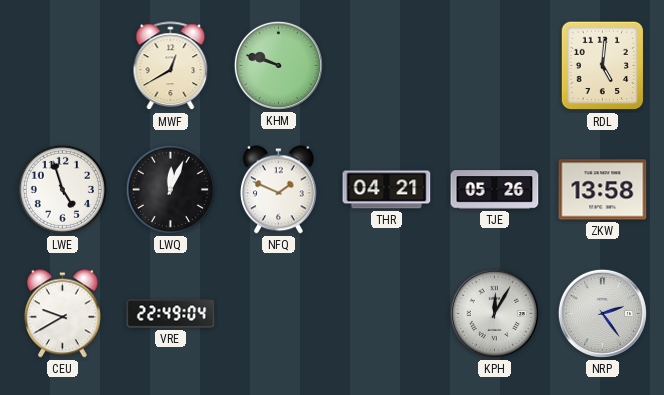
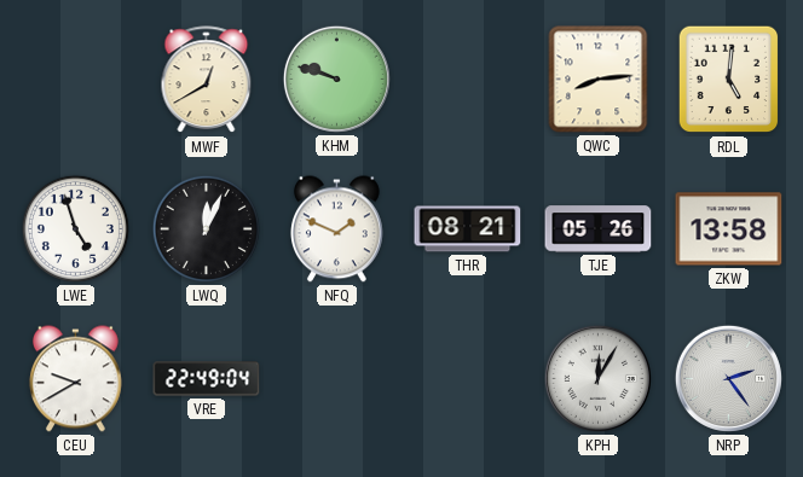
QWC: none -> 8:14 (599, 80)
THR: 04:21 -> 08:21 (468, 229)
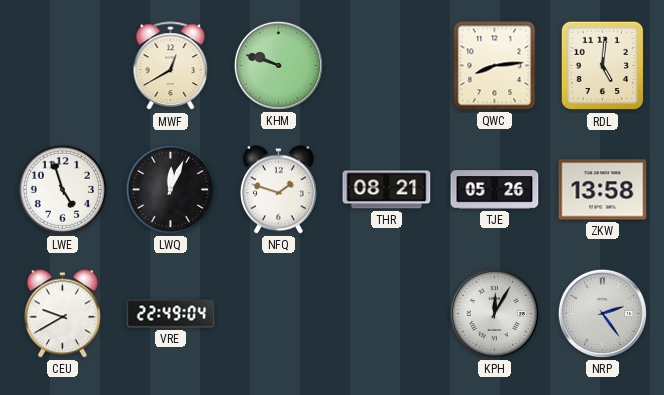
NFQ: 1:49 -> 1:48 (278, 190)
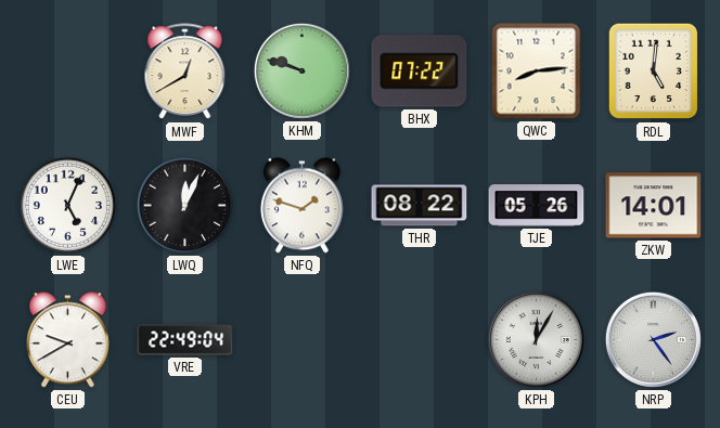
BHX: none -> 07:22 (420, 72)
LWE: 4:57 -> 5:04 (67, 205)
THR: 08:21 -> 08:22 (420, 206)
ZKW: 13:58 -> 14:01 (654, 206)
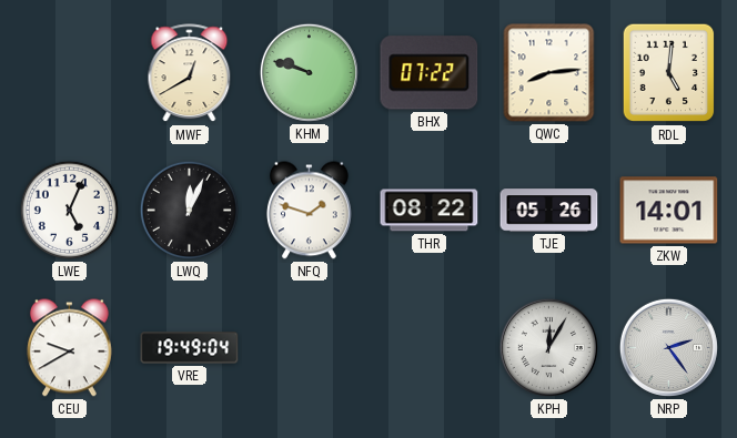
VRE: 22:49 -> 19:49 (190, 348)
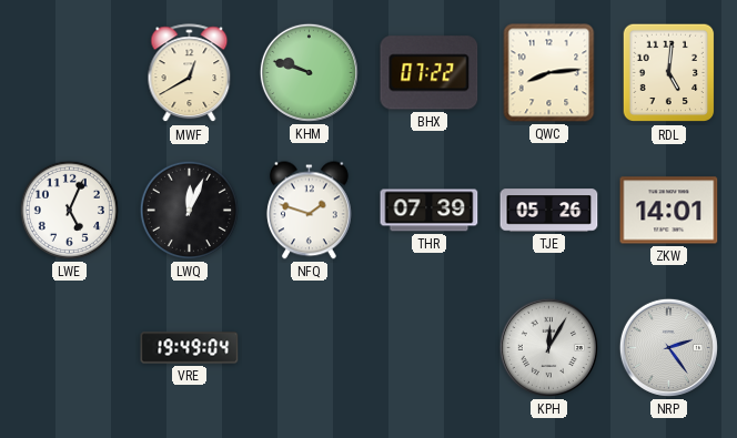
THR: 08:22 -> 07:39 (430, 211)
CEU: 9:40 -> none (69, 348)
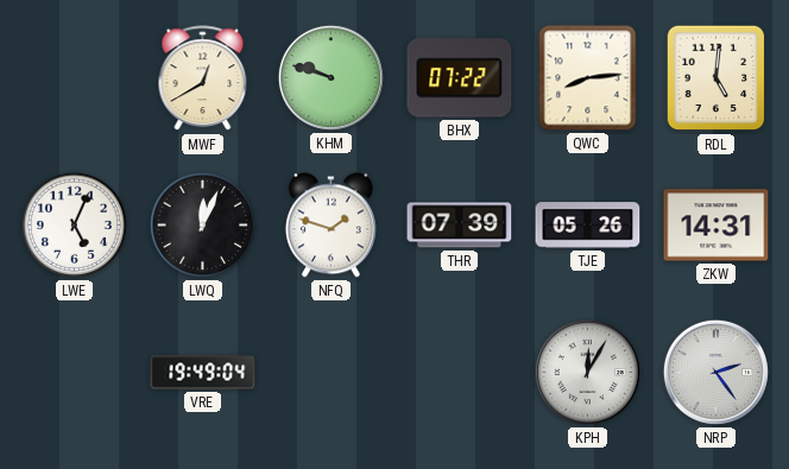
ZKW: 14:01 -> 14:31 (717, 226)
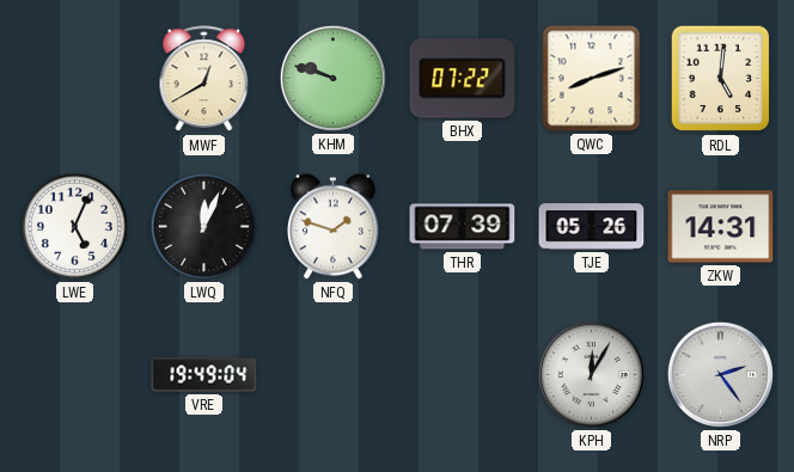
QWC: 8:14 -> 8:12 (592, 79)
